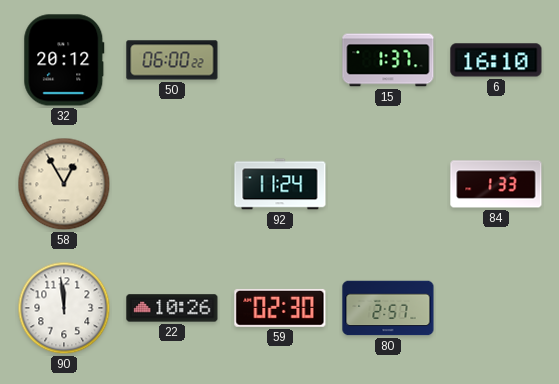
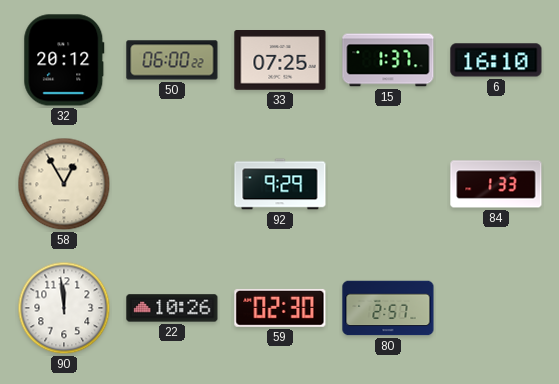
33: none -> 07:25 (280, 60)
92: 11:24 -> 9:29 (280, 184)
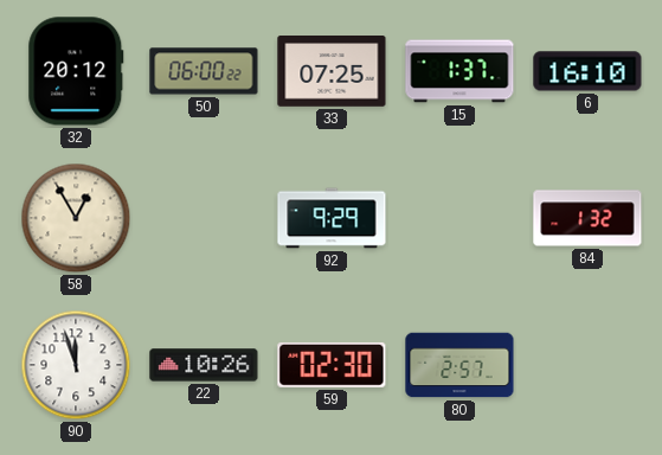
84: 1:33 -> 1:32 (587, 218)
90: 11:59 -> 11:57 (76, 365)
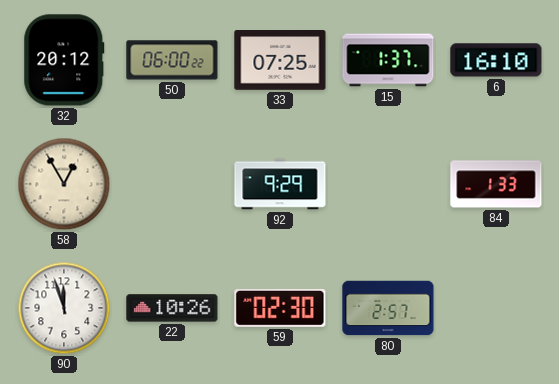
84: 1:32 -> 1:33 (496, 184)
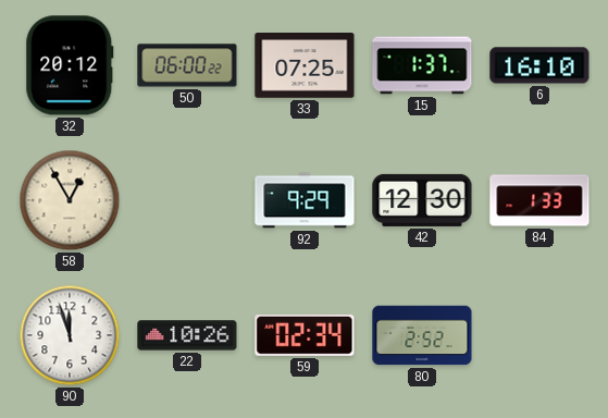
42: none -> 12:30 (422, 200)
59: 02:30 -> 02:34 (305, 335)
80: 2:57 -> 2:52 (422, 335)
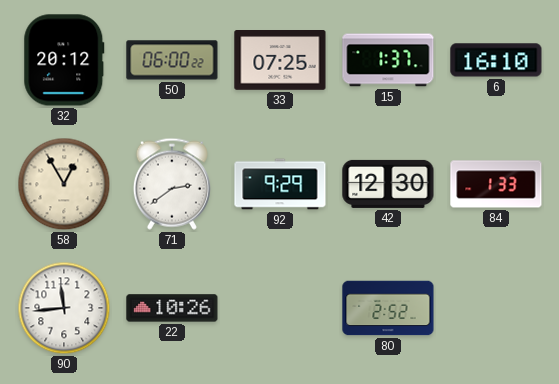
71: none -> 2:39 (172, 184)
90: 11:57 -> 11:44 (64, 308)
59: 02:34 -> none (305, 335)
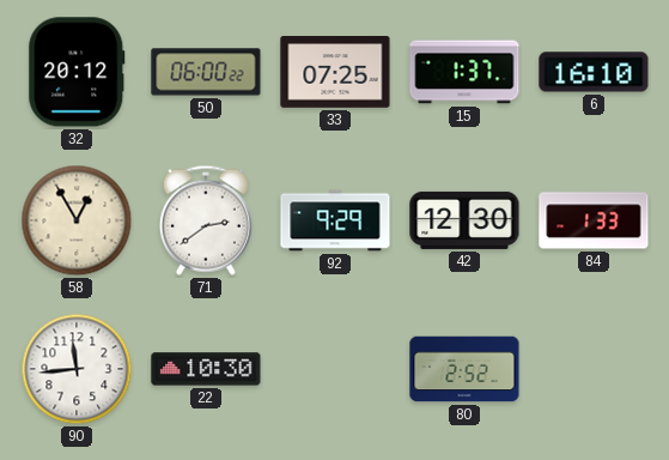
22: 10:26 -> 10:30 (206, 369)
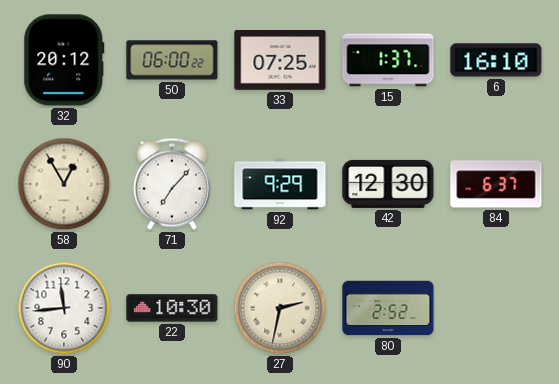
71: 2:39 -> 7:07 (172, 184)
84: 1:33 -> 6:37 (496, 184)
27: none -> 2:32 (280, 308)
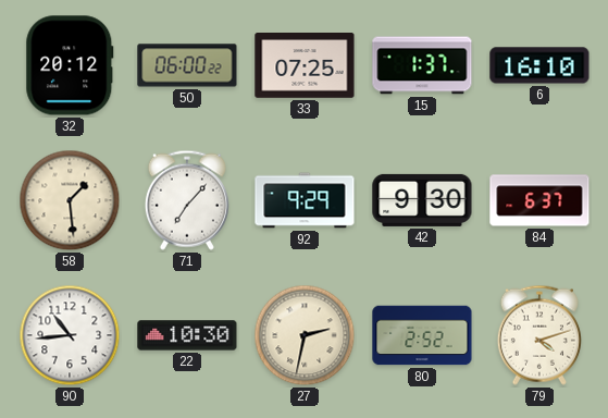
58: 12:55 -> 1:29 (70, 200)
42: 12:30 -> 9:30 (422, 200)
90: 11:44 -> 10:44 (70, 335)
79: none -> 4:12 (539, 335)
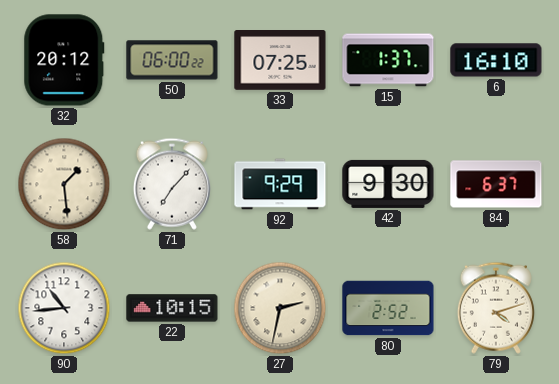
22: 10:30 -> 10:15 (172, 308)
